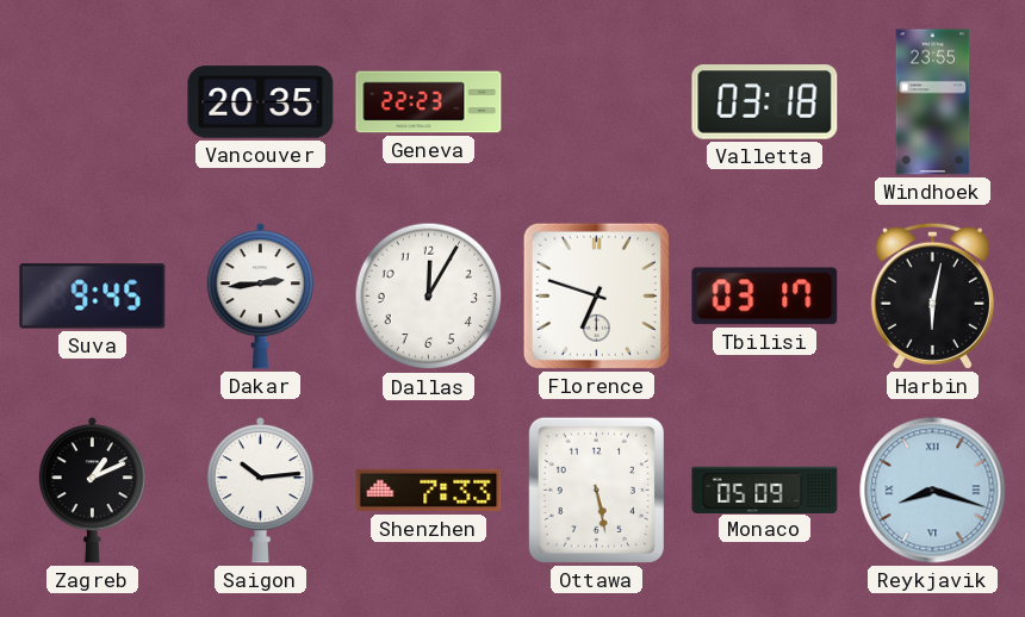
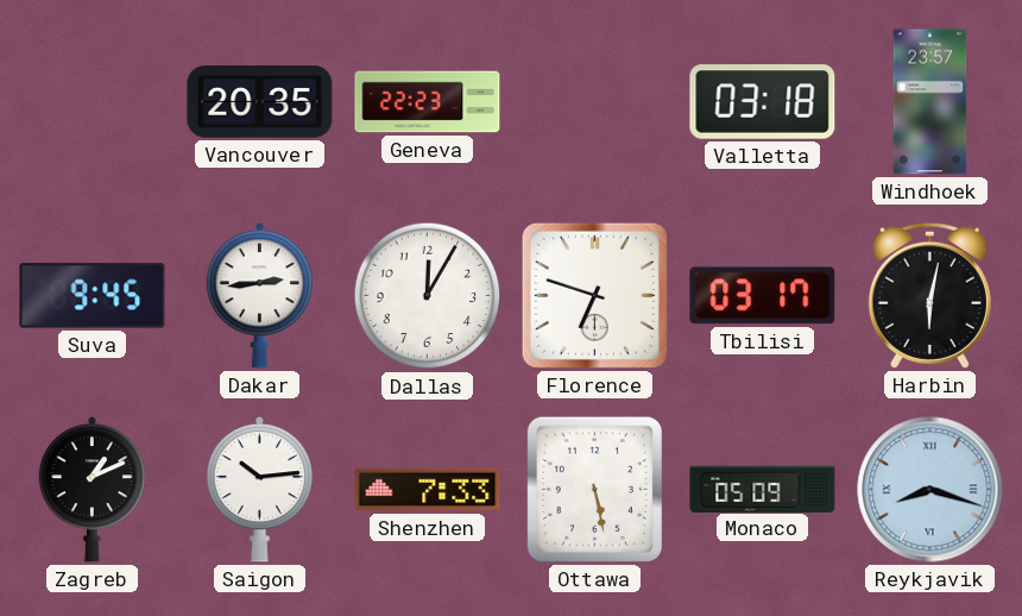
Windhoek: 23:55 -> 23:57 (930, 102)
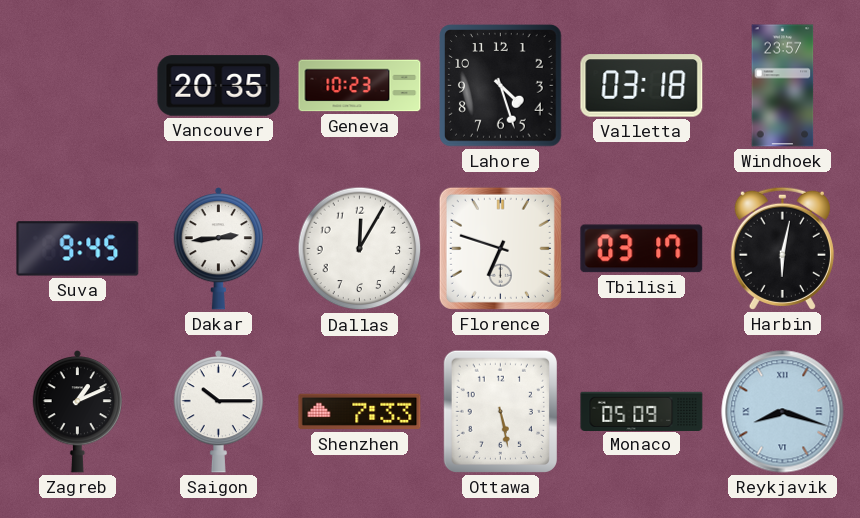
Geneva: 22:23 -> 10:23 (360, 86)
Lahore: none -> 4:27 (501, 86)
Saigon: 10:14 -> 10:15 (218, 412)
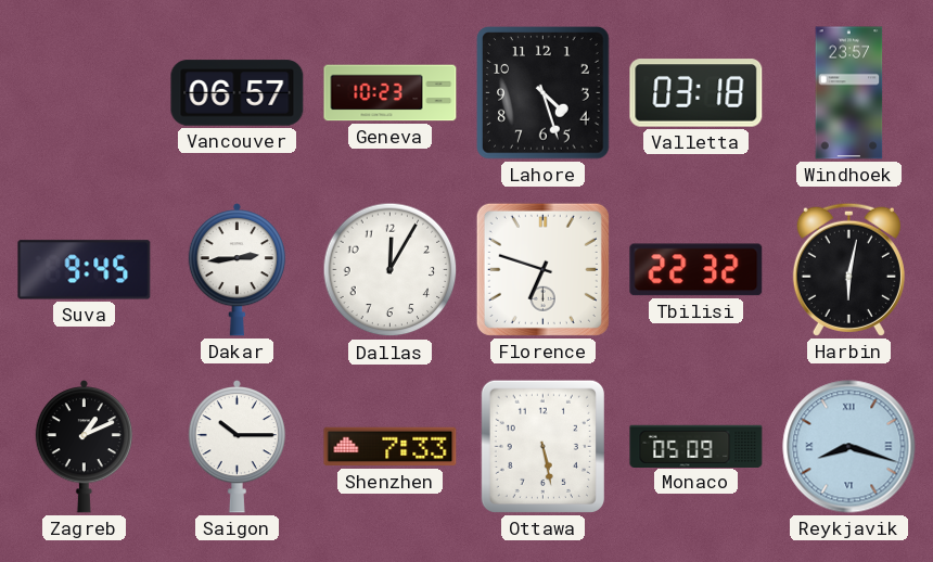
Vancouver: 20:35 -> 06:57 (238, 93)
Tbilisi: 03:17 -> 22:32 (696, 270)
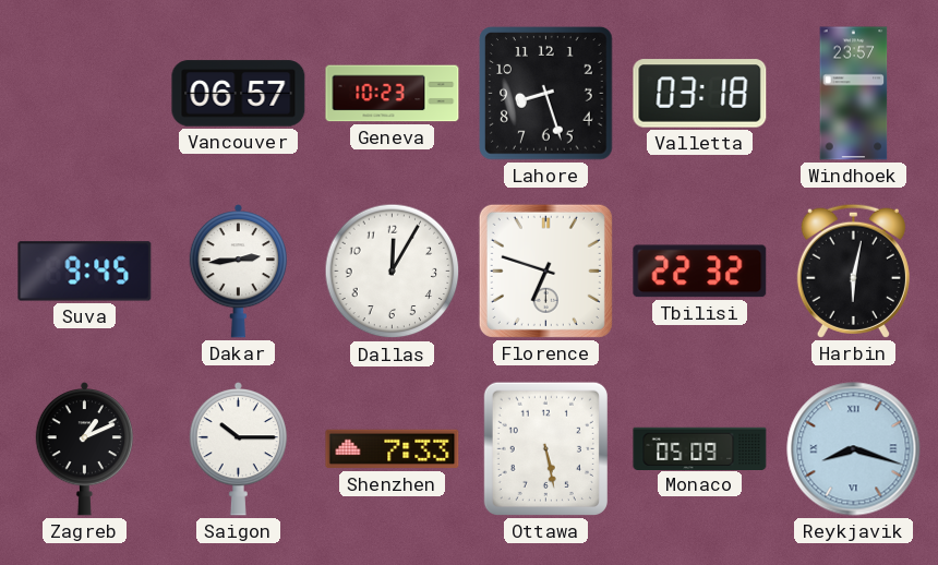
Lahore: 4:27 -> 8:27 (546, 94)
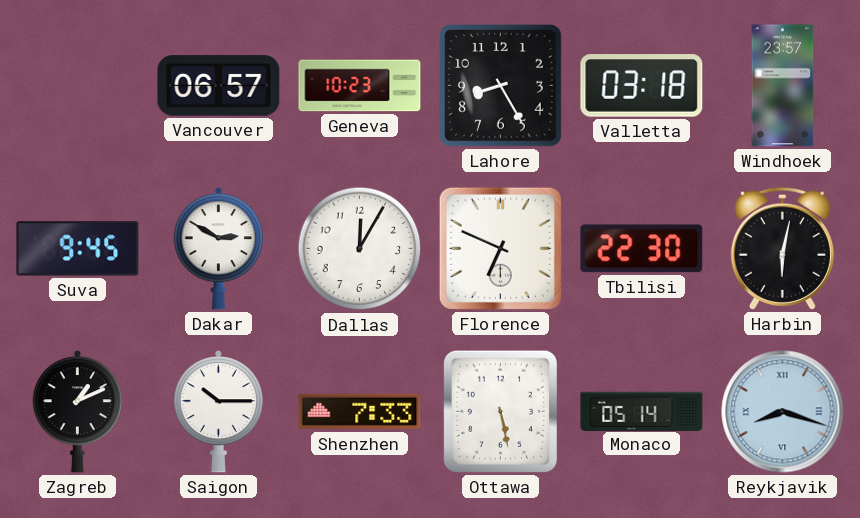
Lahore: 8:27 -> 8:25 (501, 86)
Dakar: 2:44 -> 2:50 (218, 249)
Florence: 6:48 -> 6:49 (500, 248)
Tbilisi: 22:32 -> 22:30 (642, 249)
Monaco: 05:09 -> 05:14 (642, 411)
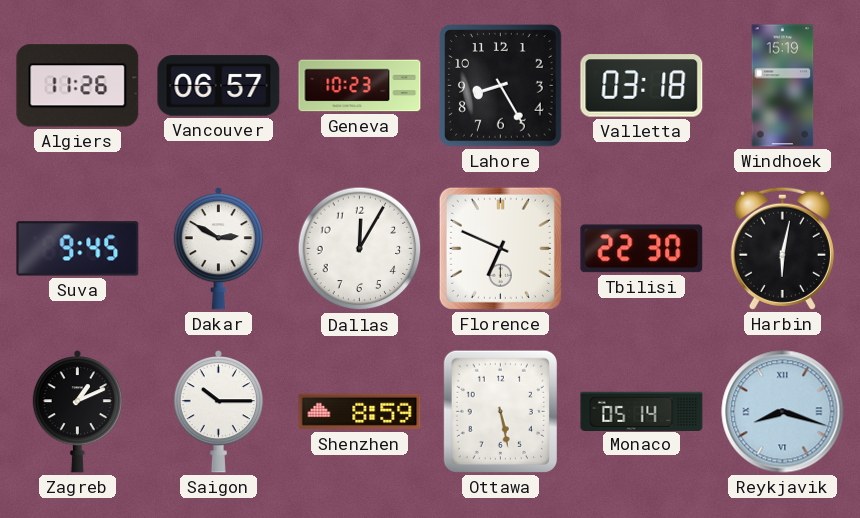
Algiers: none -> 11:26 (78, 86)
Windhoek: 23:57 -> 15:19 (783, 86)
Shenzhen: 7:33 -> 8:59 (360, 412)
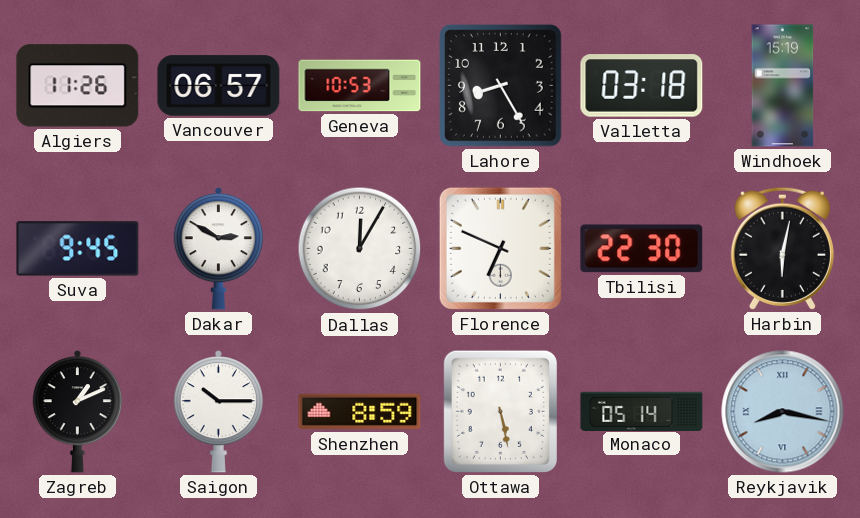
Geneva: 10:23 -> 10:53 (360, 86)
Reykjavik: 8:18 -> 8:17 (783, 412)
